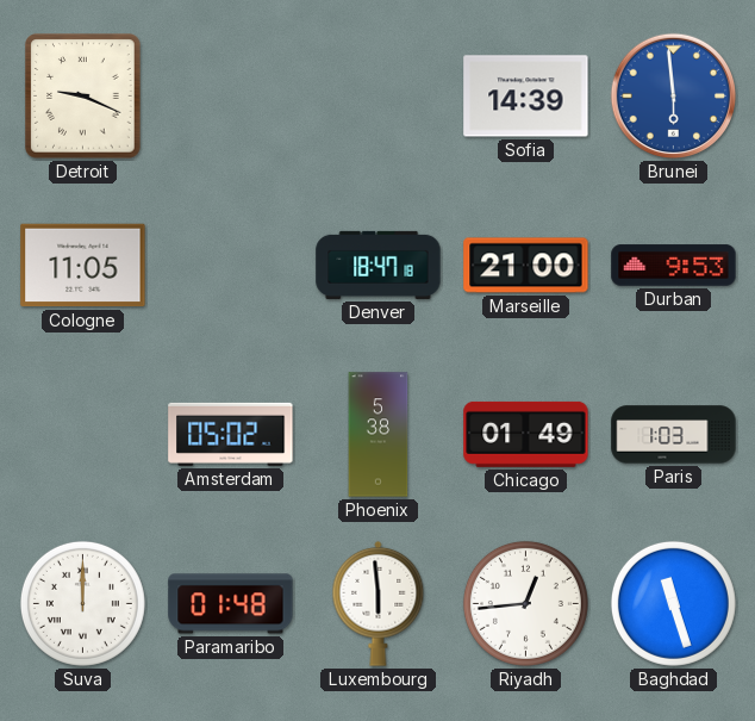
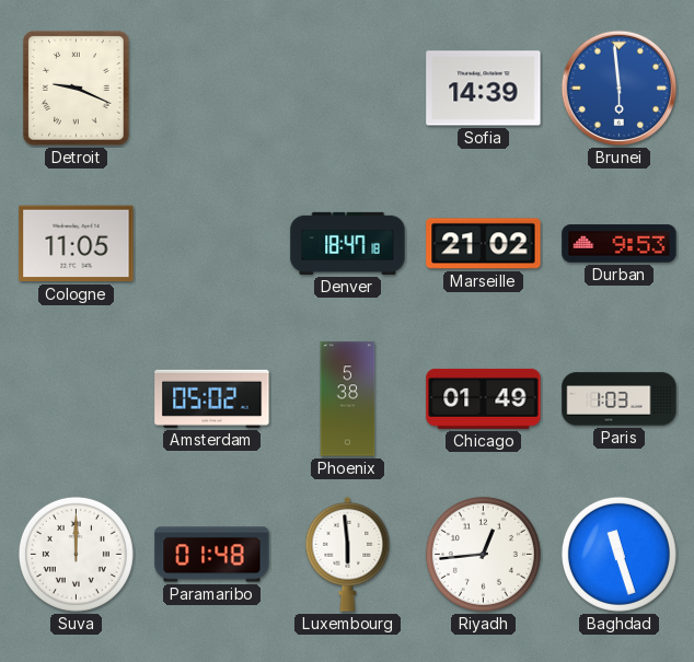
Marseille: 21:00 -> 21:02 (484, 244)
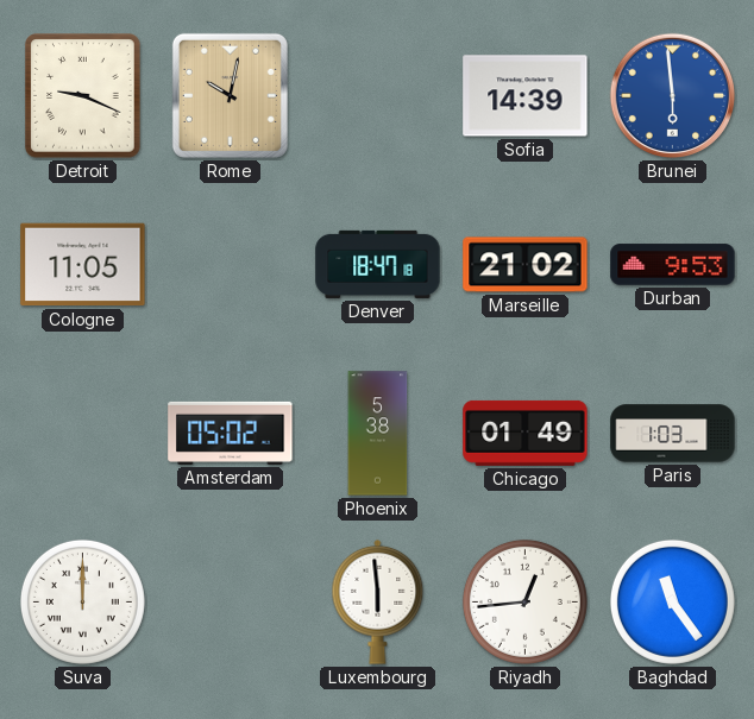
Rome: none -> 10:02 (230, 95)
Paramaribo: 01:48 -> none (212, 555)
Baghdad: 11:27 -> 11:24 (672, 601)
